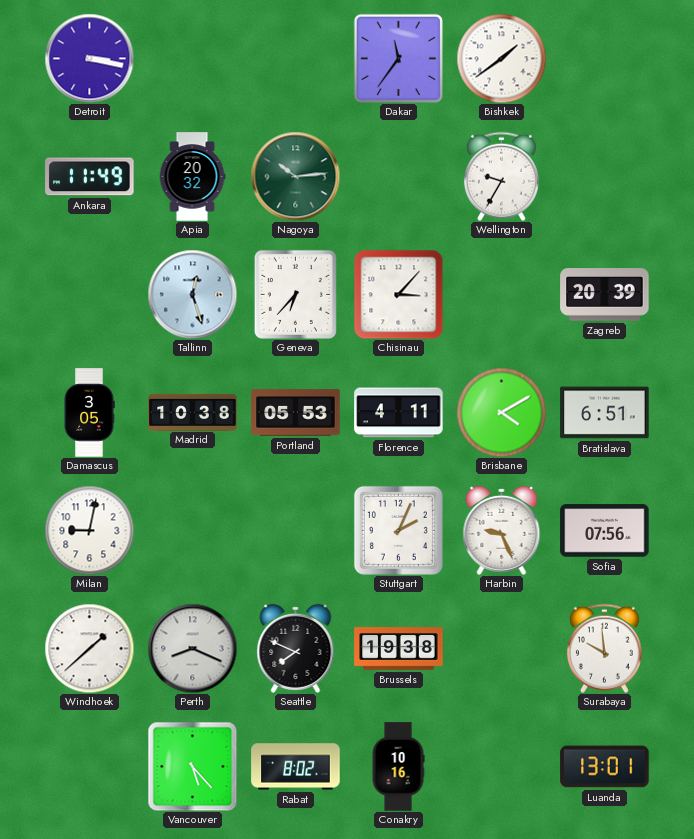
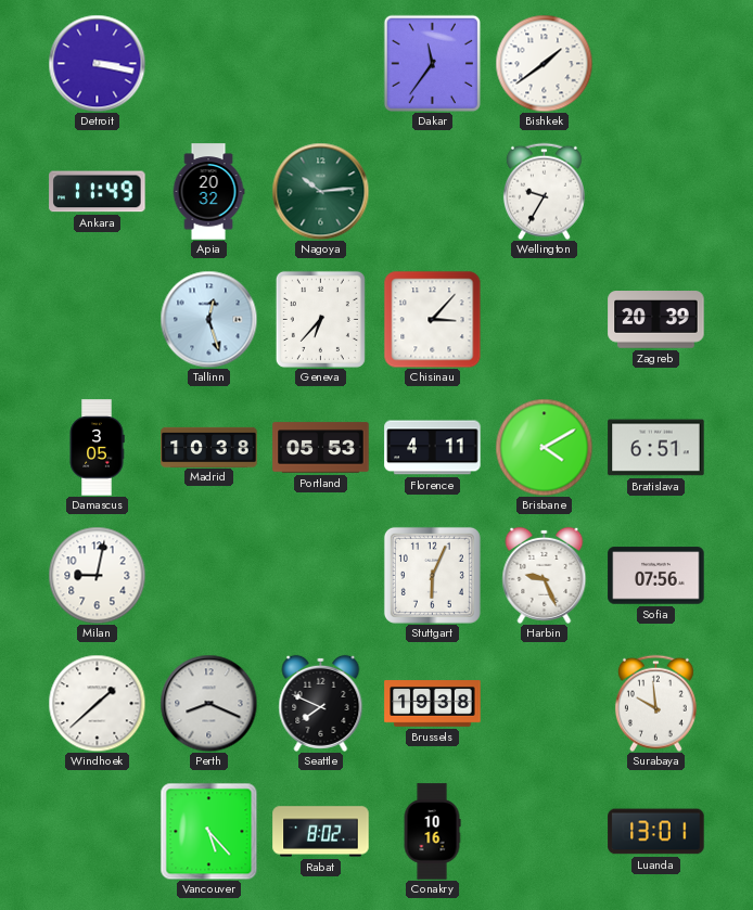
Stuttgart: 2:04 -> 6:04 (432, 575)
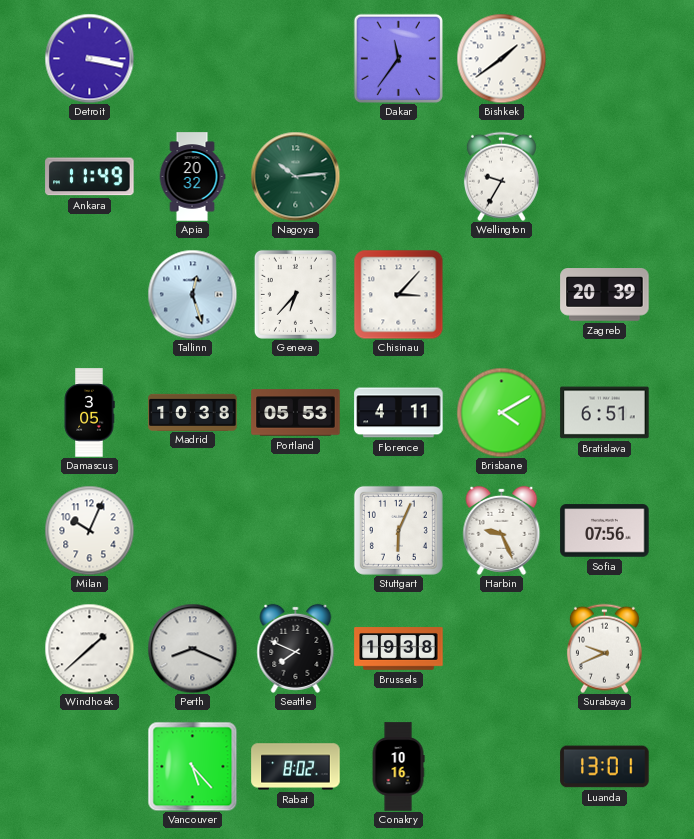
Milan: 9:02 -> 10:04 (89, 530)
Surabaya: 9:59 -> 9:41 (604, 648)
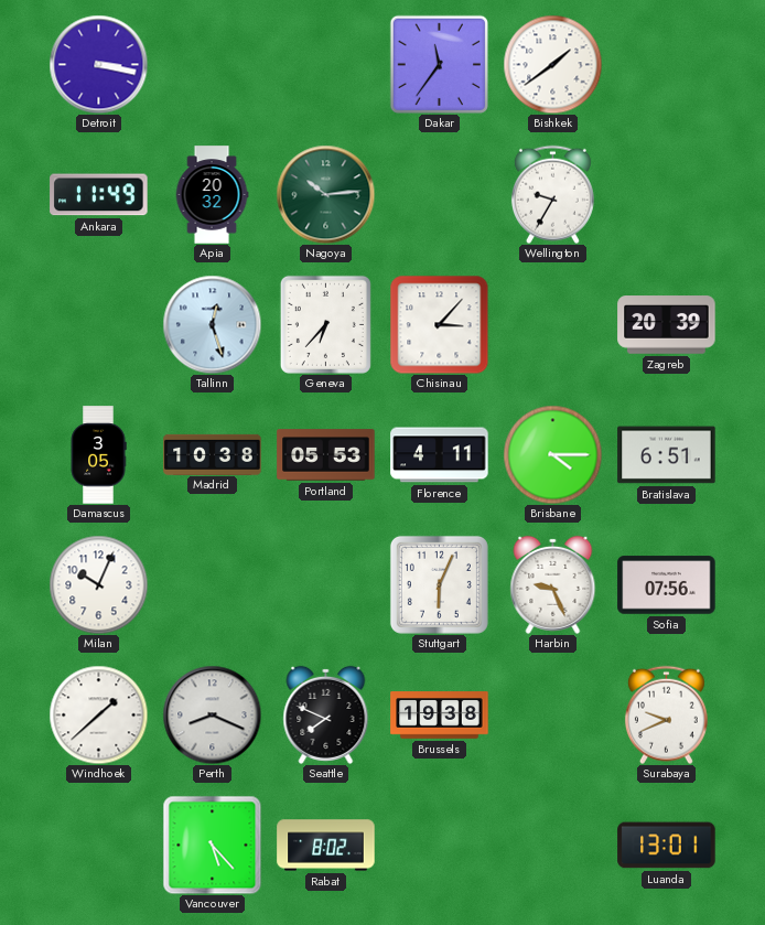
Brisbane: 4:10 -> 4:15 (552, 454)
Conakry: 10:16 -> none (398, 767)
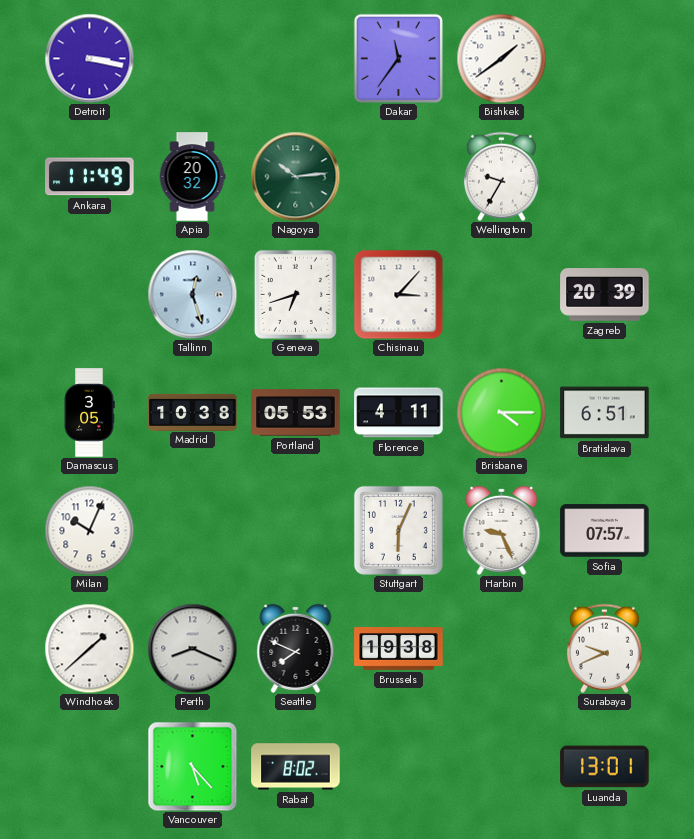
Geneva: 6:37 -> 6:42 (295, 294)
Sofia: 07:56 -> 07:57 (605, 531)
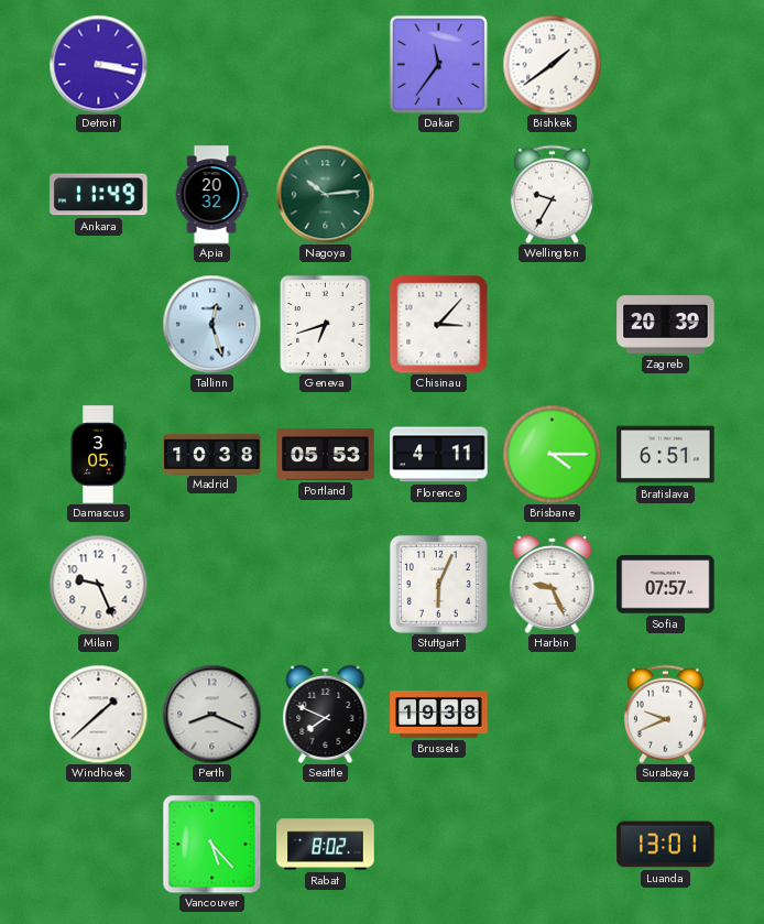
Milan: 10:04 -> 9:26 (98, 584)
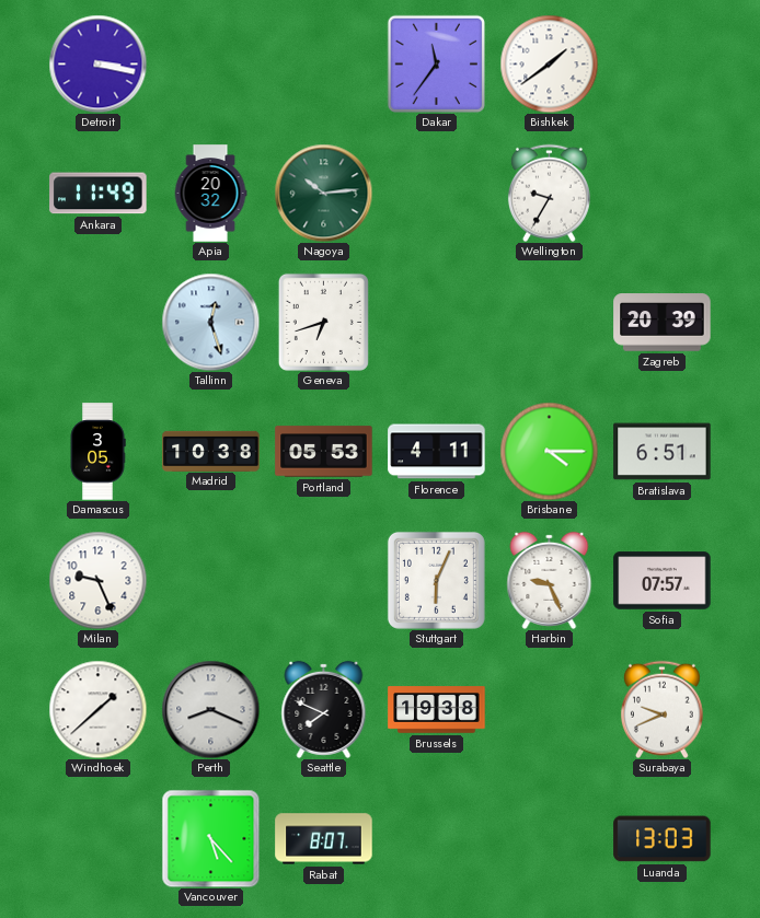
Chisinau: 3:07 -> none (438, 324)
Rabat: 8:02 -> 8:07 (324, 839)
Luanda: 13:01 -> 13:03 (663, 839)
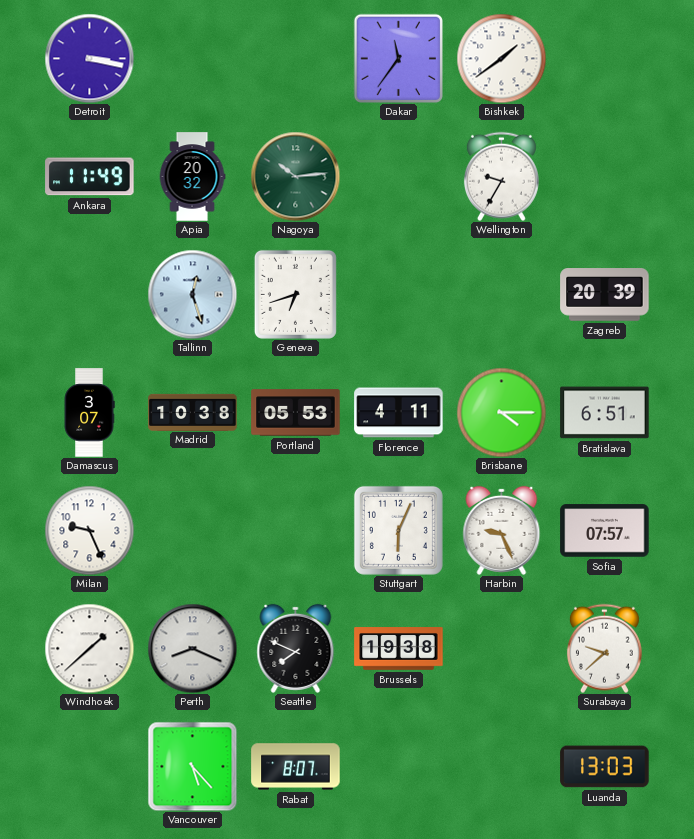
Damascus: 3:05 -> 3:07 (89, 413)
Surabaya: 9:41 -> 9:38 (604, 648)
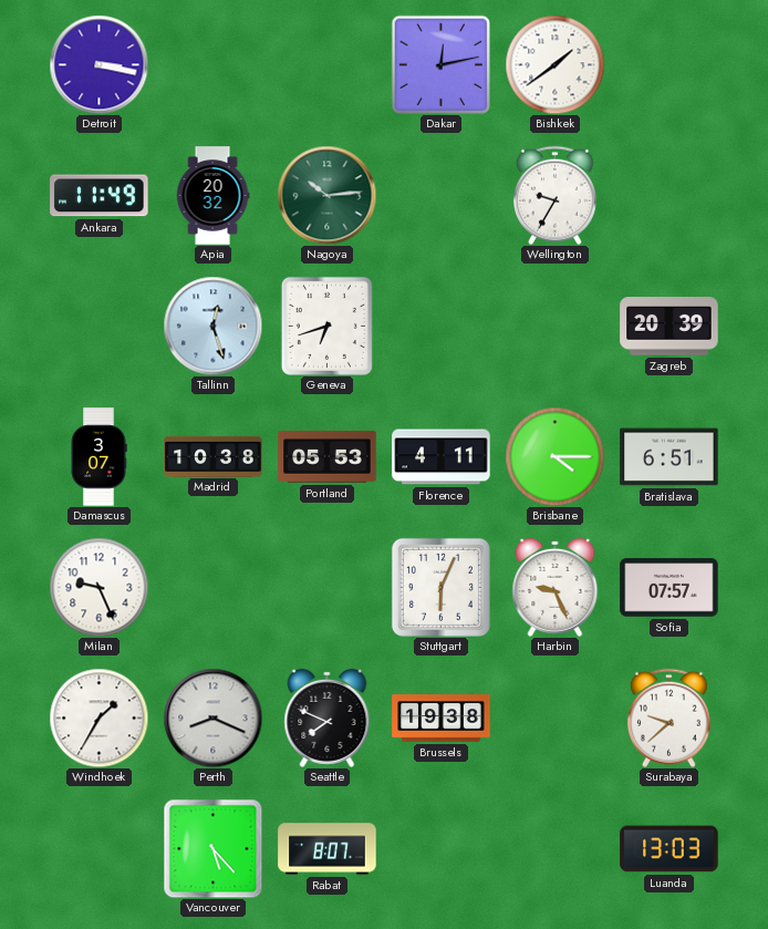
Dakar: 11:36 -> 12:13 (440, 64)
Windhoek: 1:38 -> 1:35 (98, 718)
